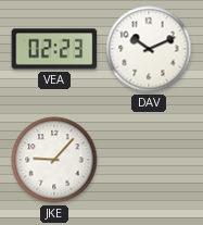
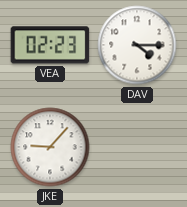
DAV: 10:11 -> 4:15 (137, 45)
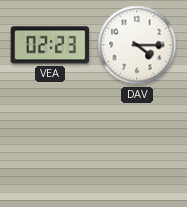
JKE: 9:07 -> none (50, 147)
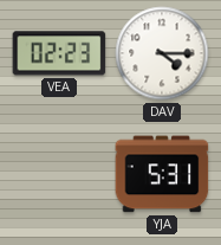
YJA: none -> 5:31 (162, 174)
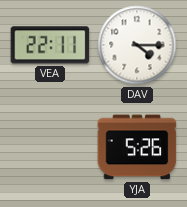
VEA: 02:23 -> 22:11 (50, 45)
YJA: 5:31 -> 5:26 (137, 147)
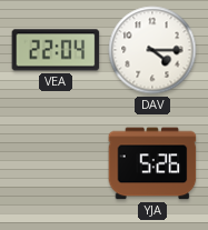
VEA: 22:11 -> 22:04 (56, 50)
